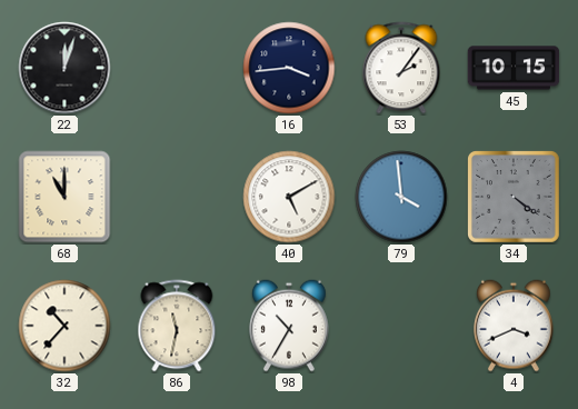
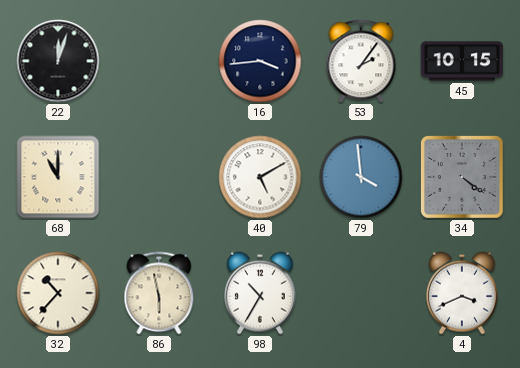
86: 11:32 -> 5:58 (159, 293)
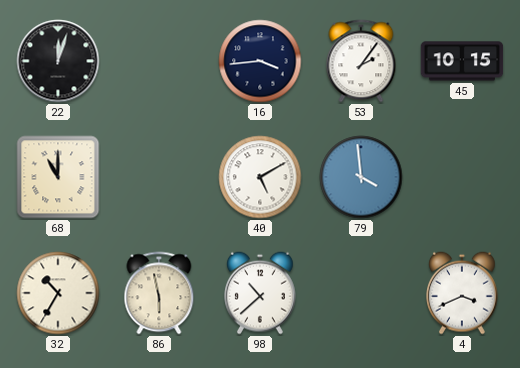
34: 4:21 -> none (463, 178)
32: 10:37 -> 10:35 (58, 293)
98: 10:35 -> 10:38 (261, 293)
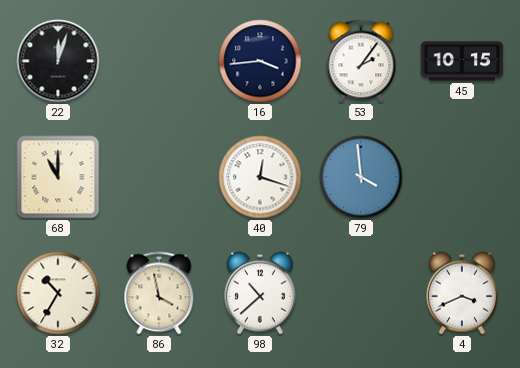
40: 5:10 -> 12:18 (260, 177)
86: 5:58 -> 3:58 (159, 293)
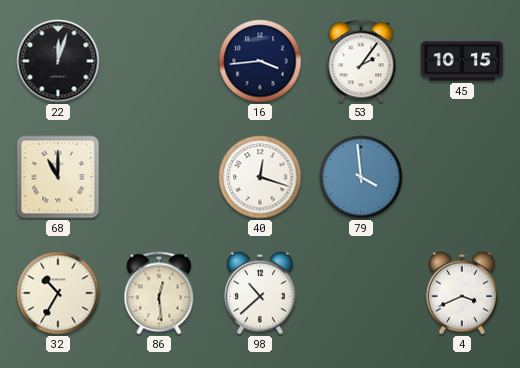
86: 3:58 -> 12:29 (159, 293)
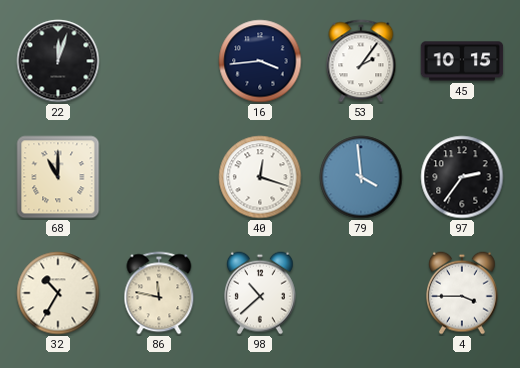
97: none -> 2:36 (462, 177)
86: 12:29 -> 11:47 (159, 293)
4: 3:41 -> 3:45 (463, 293)
